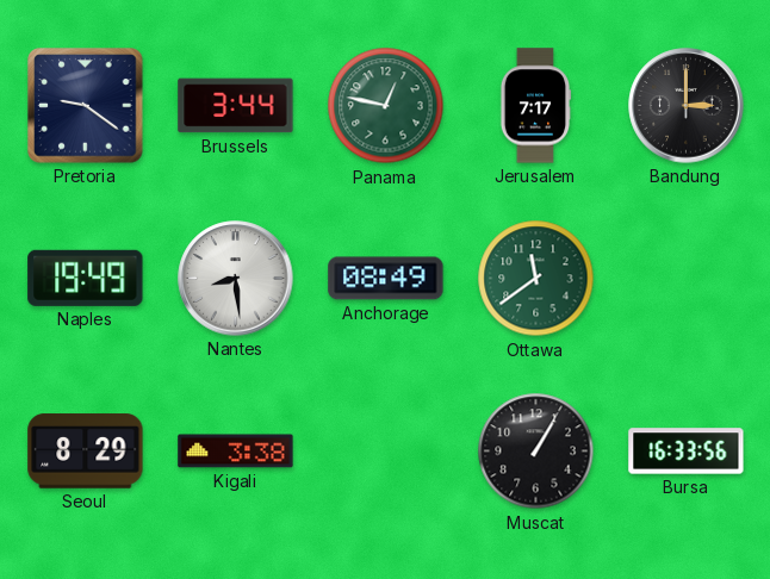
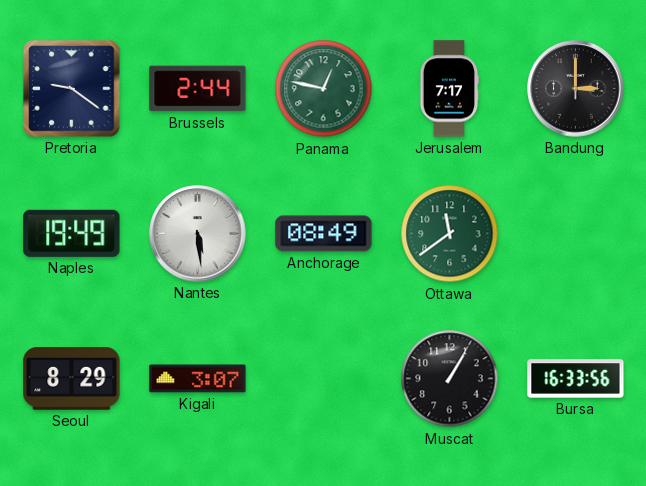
Brussels: 3:44 -> 2:44 (198, 89)
Nantes: 8:29 -> 5:29 (198, 234)
Kigali: 3:38 -> 3:07 (198, 379)
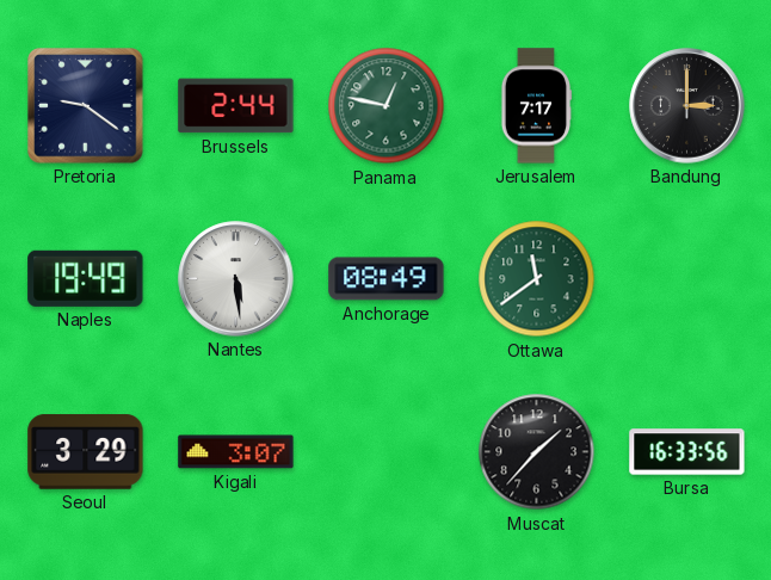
Seoul: 8:29 -> 3:29 (86, 452)
Muscat: 1:05 -> 1:37 (537, 452)
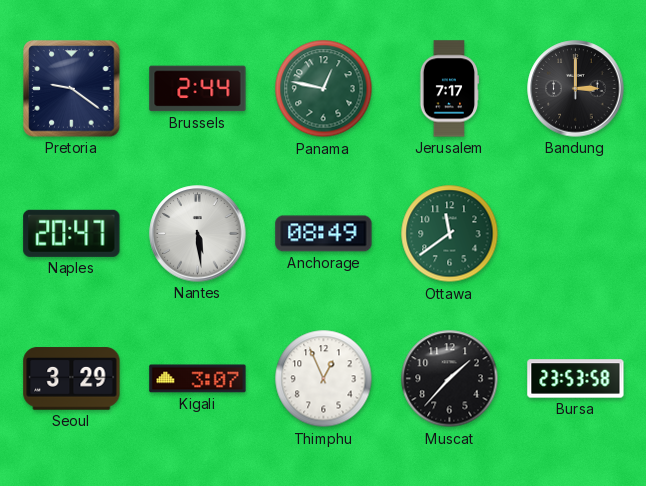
Naples: 19:49 -> 20:47 (72, 233)
Thimphu: none -> 12:56 (324, 379)
Bursa: 16:33 -> 23:53 (576, 379)
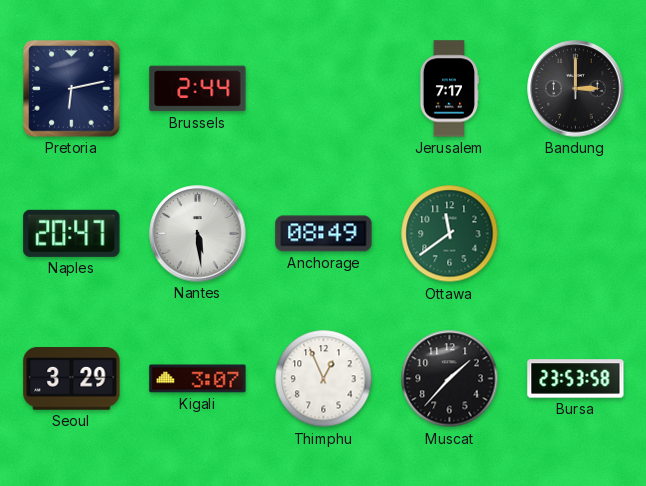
Pretoria: 9:21 -> 6:13 (72, 89)
Panama: 12:47 -> none (324, 89)
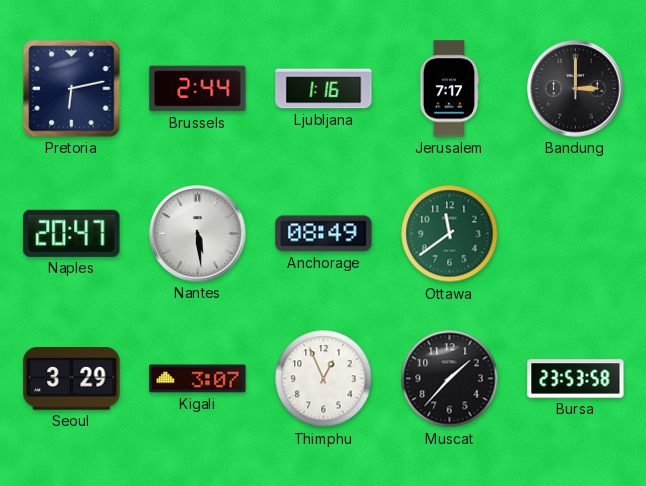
Ljubljana: none -> 1:16 (324, 89)
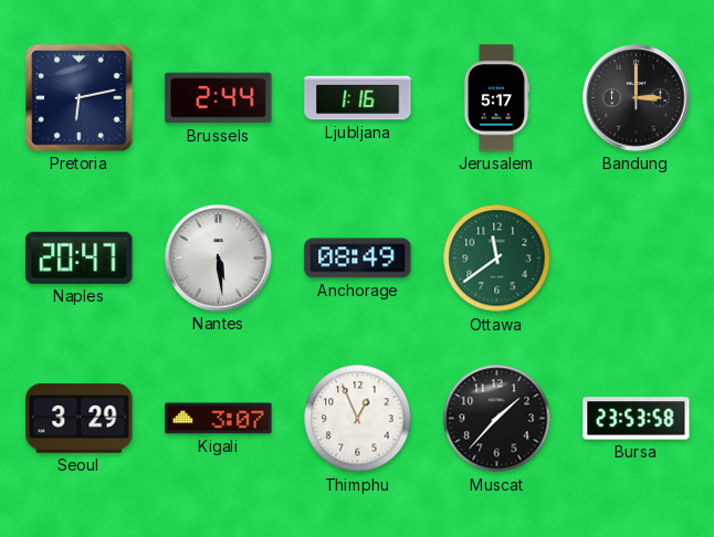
Jerusalem: 7:17 -> 5:17 (496, 98)
